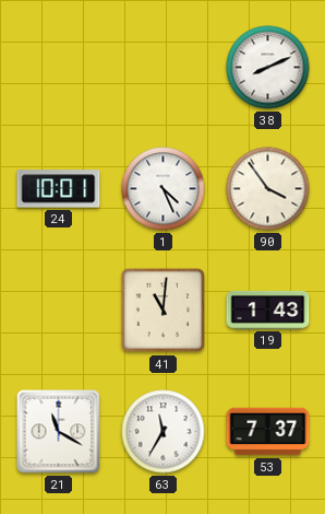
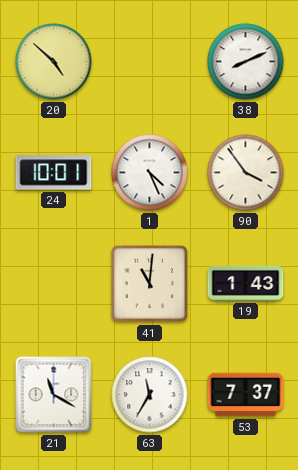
20: none -> 4:52 (54, 62)
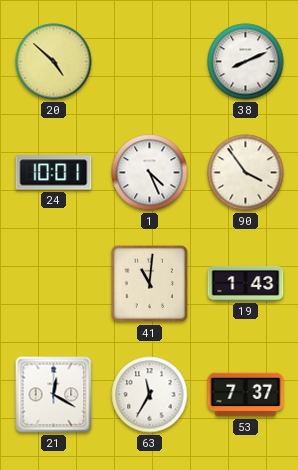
21: 11:20 -> 12:20 (54, 395)
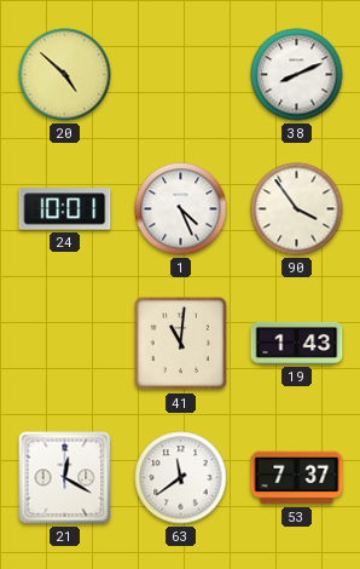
63: 11:35 -> 11:39 (181, 478)
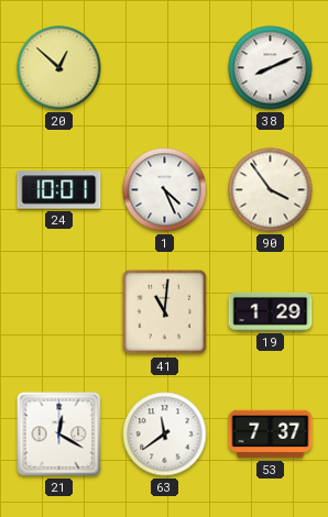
20: 4:52 -> 12:52 (59, 68)
19: 1:43 -> 1:29 (271, 311)
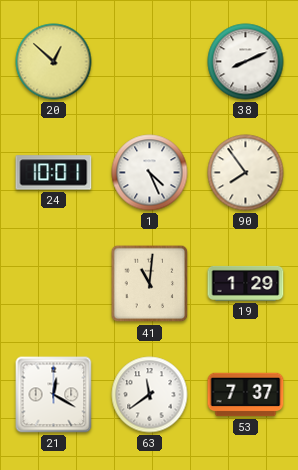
90: 3:54 -> 7:54 (246, 173)
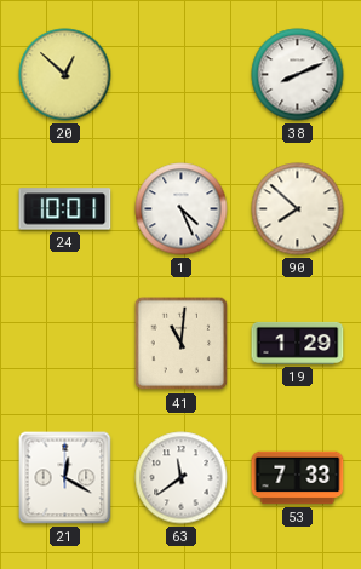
90: 7:54 -> 7:52 (298, 209)
53: 7:37 -> 7:33 (298, 478)
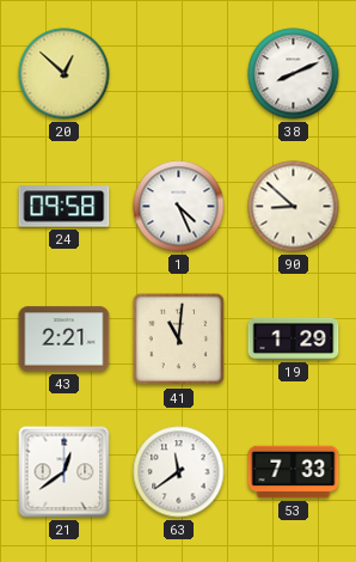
24: 10:01 -> 09:58 (65, 207)
90: 7:52 -> 8:52 (294, 207)
43: none -> 2:21 (65, 340)
21: 12:20 -> 12:39 (65, 472)
